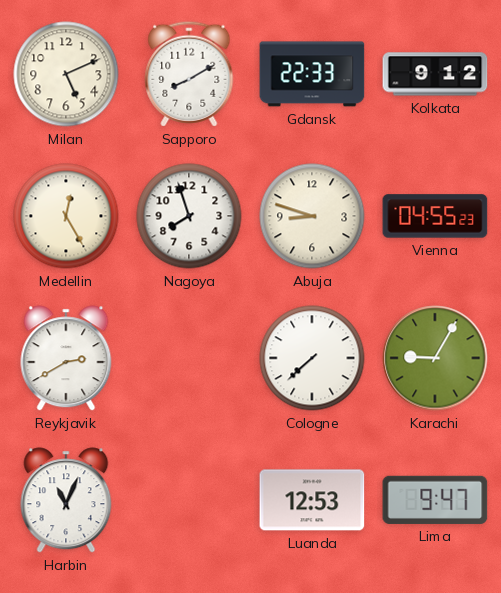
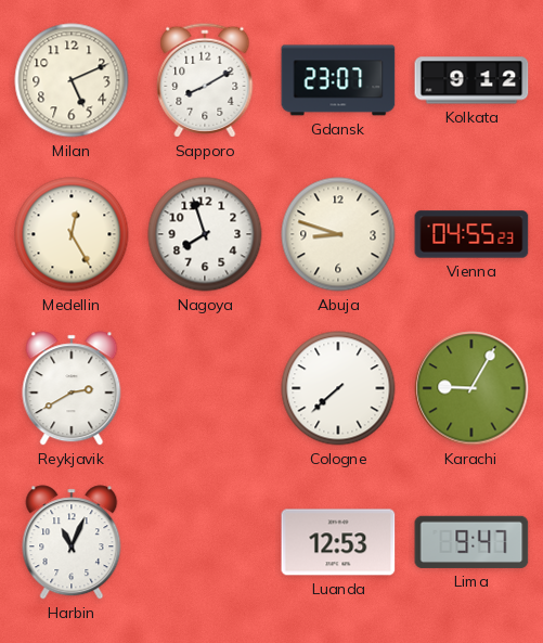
Gdansk: 22:33 -> 23:07 (338, 80)
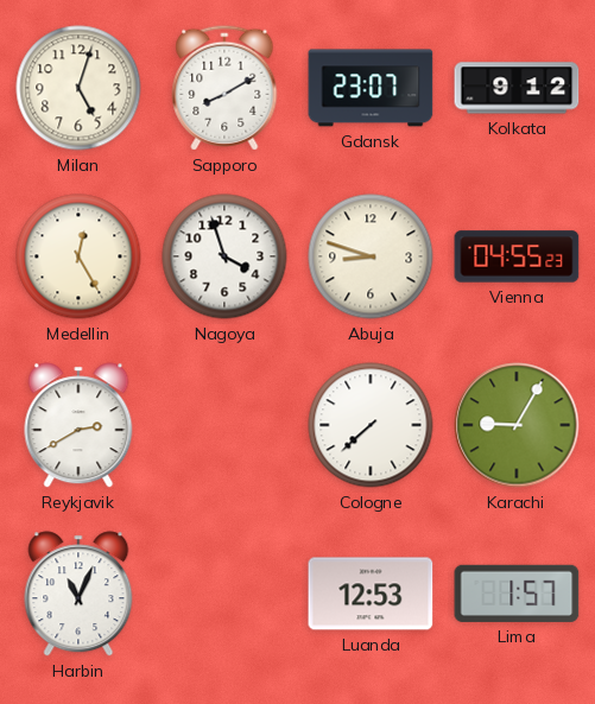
Milan: 5:11 -> 5:03 (78, 88)
Nagoya: 7:57 -> 3:57 (224, 256)
Lima: 9:47 -> 1:57 (517, 594)
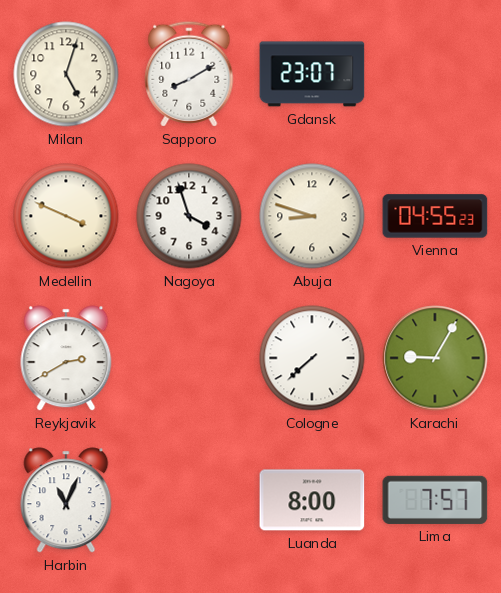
Kolkata: 9:12 -> none (517, 88)
Medellin: 12:25 -> 3:49 (66, 216)
Luanda: 12:53 -> 8:00 (312, 500)
Lima: 1:57 -> 7:57 (435, 500)
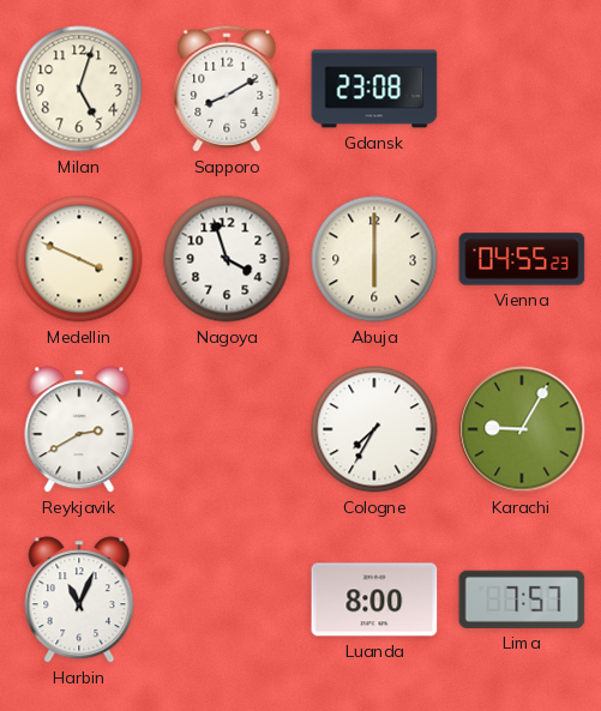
Gdansk: 23:07 -> 23:08 (374, 89)
Abuja: 8:48 -> 6:00 (374, 259)
Cologne: 7:38 -> 7:35 (374, 429)
